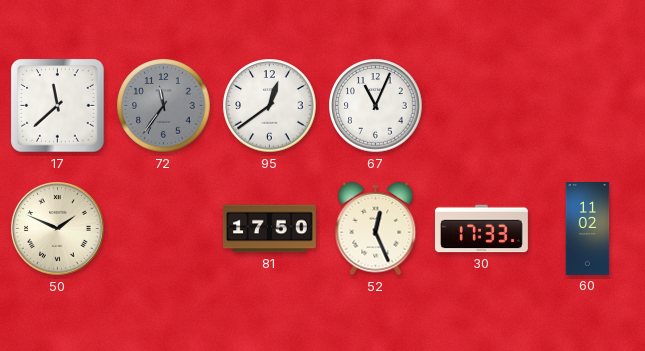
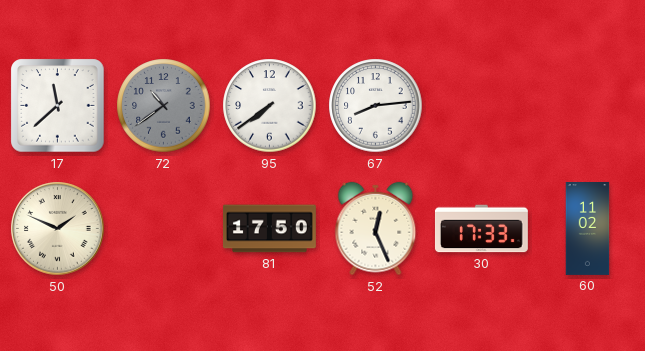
72: 11:36 -> 10:39 (164, 106)
95: 12:39 -> 7:39 (270, 106)
67: 11:04 -> 8:14 (376, 106)
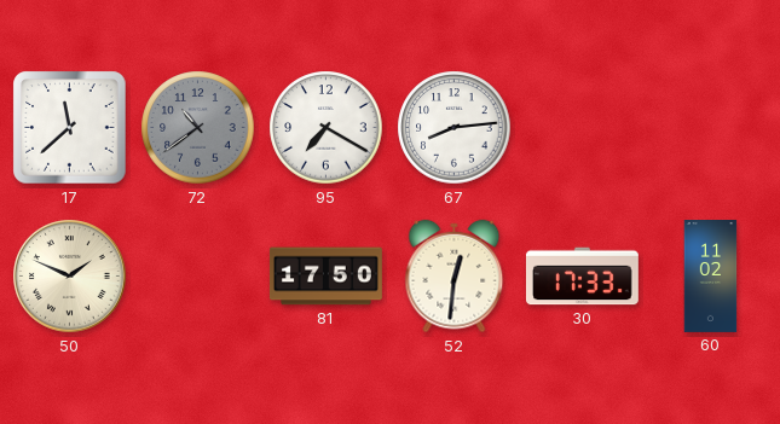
95: 7:39 -> 7:20 (327, 128)
52: 12:26 -> 12:31 (455, 277)
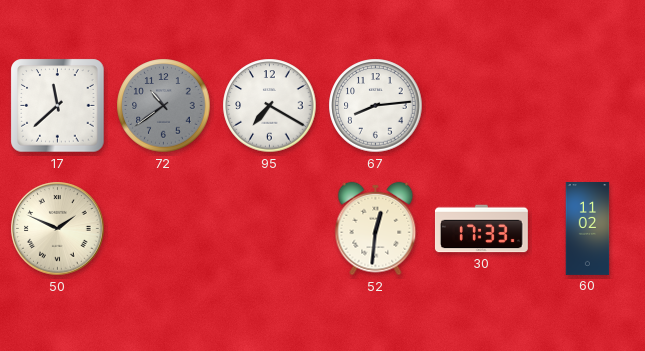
81: 17:50 -> none (325, 277)
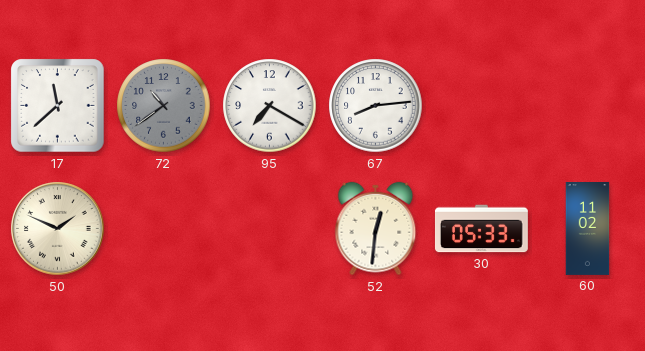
30: 17:33 -> 05:33 (481, 229)
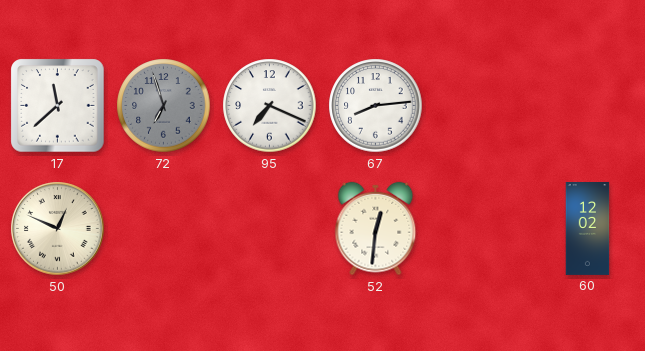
72: 10:39 -> 6:57 (164, 106)
95: 7:20 -> 7:19 (270, 106)
50: 1:49 -> 12:49 (58, 229)
30: 05:33 -> none (481, 229)
60: 11:02 -> 12:02 (588, 229)
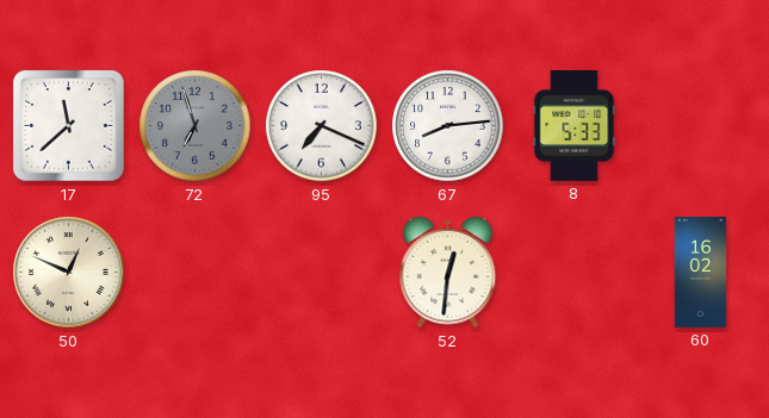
8: none -> 5:33 (575, 125)
60: 12:02 -> 16:02 (701, 273)
